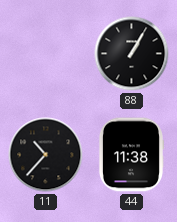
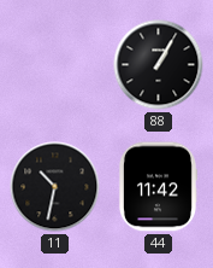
11: 10:37 -> 10:32 (55, 187)
44: 11:38 -> 11:42 (158, 187)
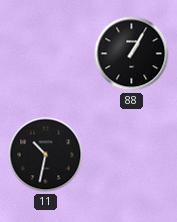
44: 11:42 -> none (158, 187)
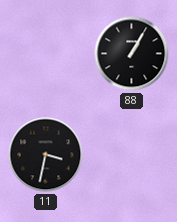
11: 10:32 -> 3:32 (46, 155)
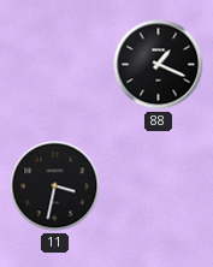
88: 1:05 -> 1:19 (159, 65)
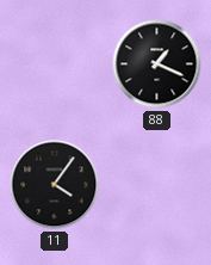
11: 3:32 -> 4:06 (55, 185)
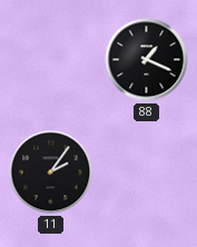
11: 4:06 -> 2:06 (51, 172)
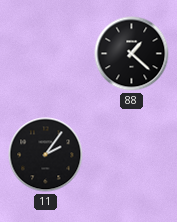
88: 1:19 -> 1:22 (132, 54)
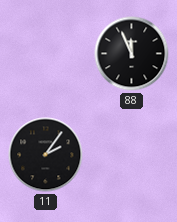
88: 1:22 -> 11:56 (132, 54)
